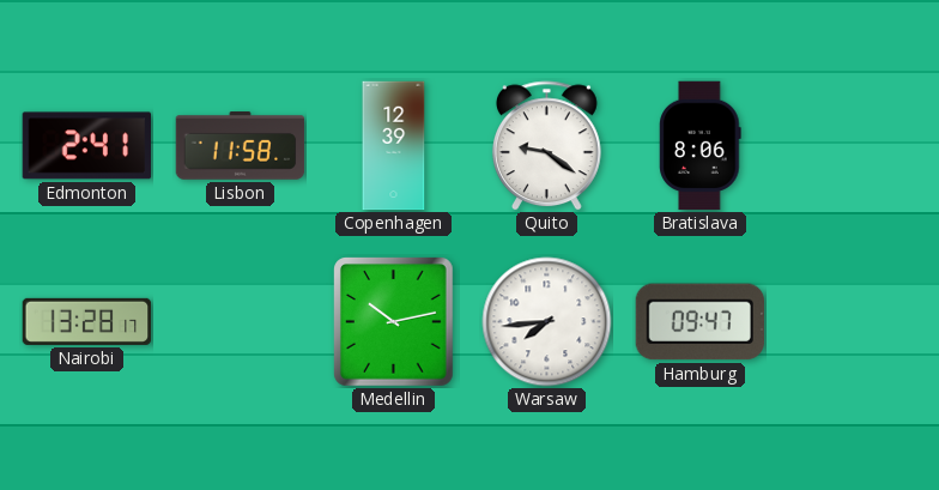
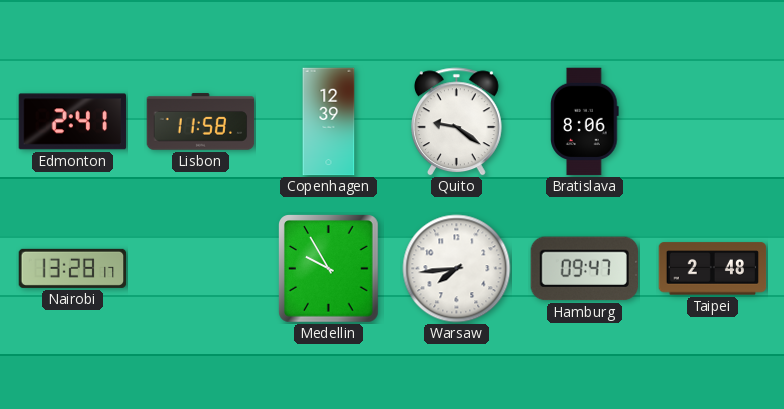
Medellin: 10:13 -> 9:55 (329, 269)
Taipei: none -> 2:48 (713, 269)
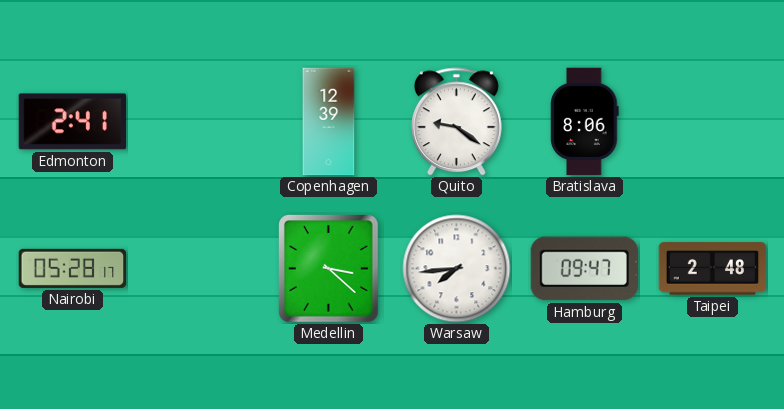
Lisbon: 11:58 -> none (201, 122)
Nairobi: 13:28 -> 05:28 (73, 268)
Medellin: 9:55 -> 3:22 (329, 269)
